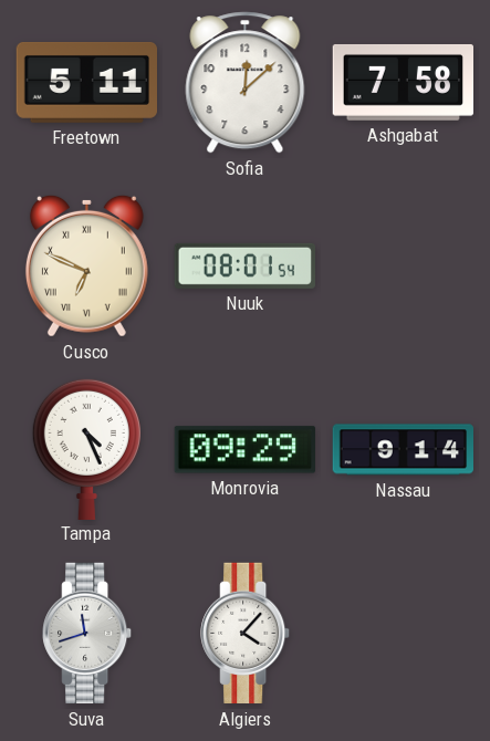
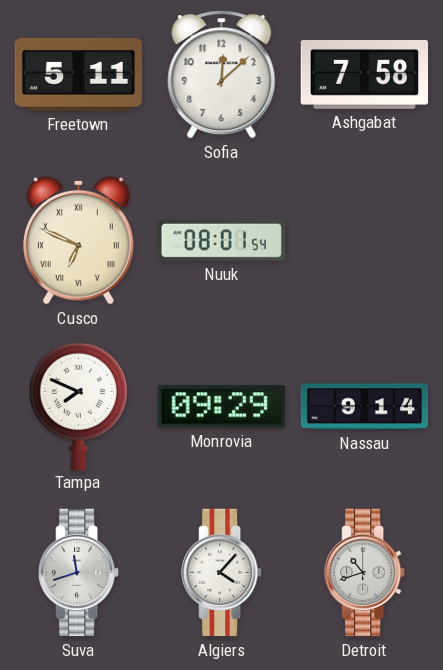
Tampa: 4:26 -> 7:49 (78, 405)
Detroit: none -> 10:42 (365, 573)
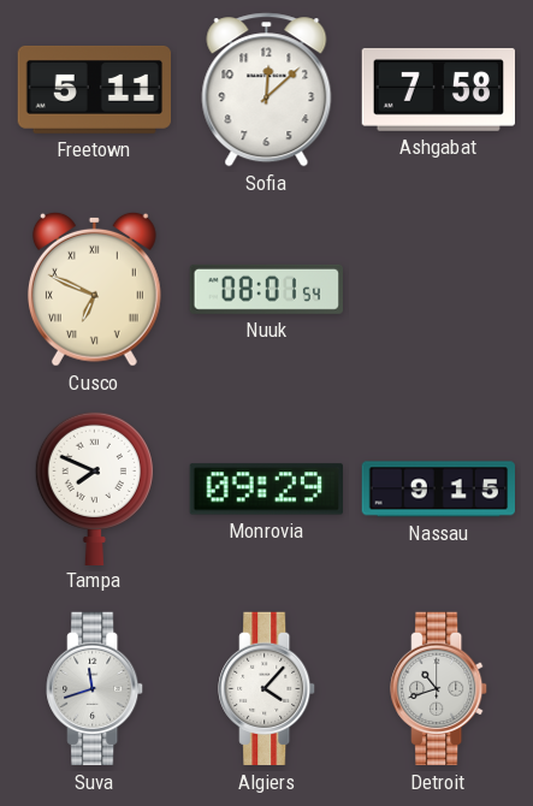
Nassau: 9:14 -> 9:15 (438, 490)
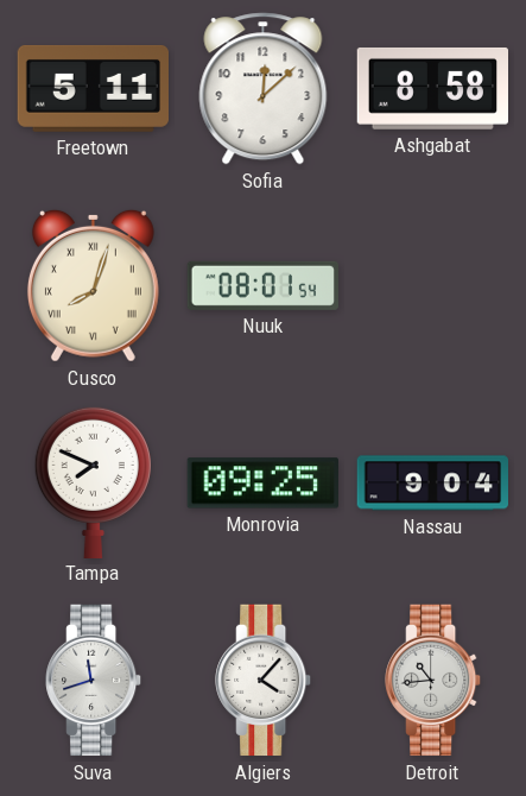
Ashgabat: 7:58 -> 8:58 (432, 88)
Cusco: 6:49 -> 8:03 (93, 285)
Monrovia: 09:29 -> 09:25 (262, 484)
Nassau: 9:15 -> 9:04 (432, 484)
Detroit: 10:42 -> 10:44 (433, 681)
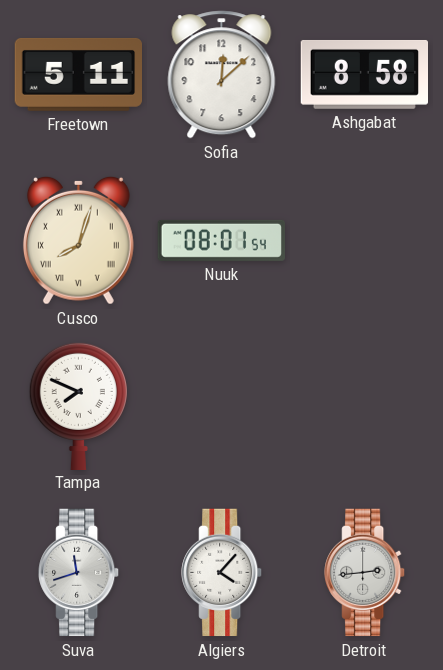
Monrovia: 09:25 -> none (262, 484)
Nassau: 9:04 -> none (432, 484)
Detroit: 10:44 -> 2:44 (365, 573)
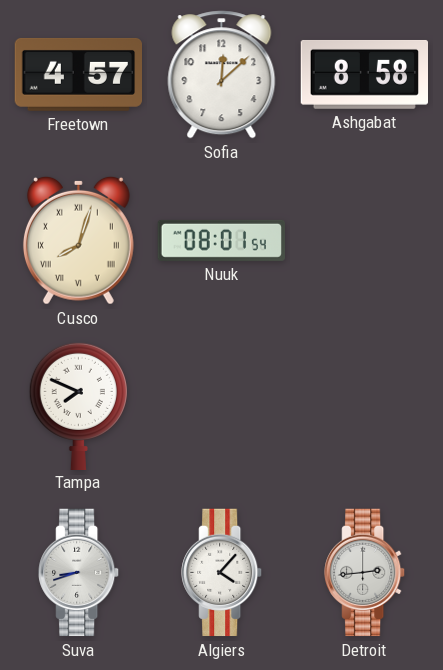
Freetown: 5:11 -> 4:57 (79, 74)
Suva: 11:42 -> 8:42 (79, 573)
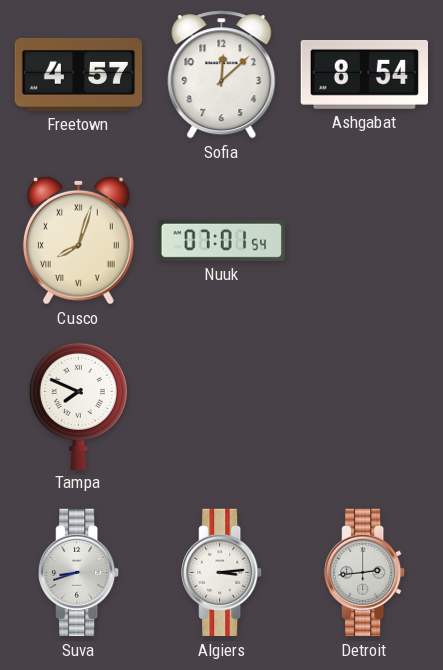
Ashgabat: 8:58 -> 8:54 (364, 74)
Nuuk: 08:01 -> 07:01 (221, 240)
Algiers: 4:07 -> 3:14 (222, 573)
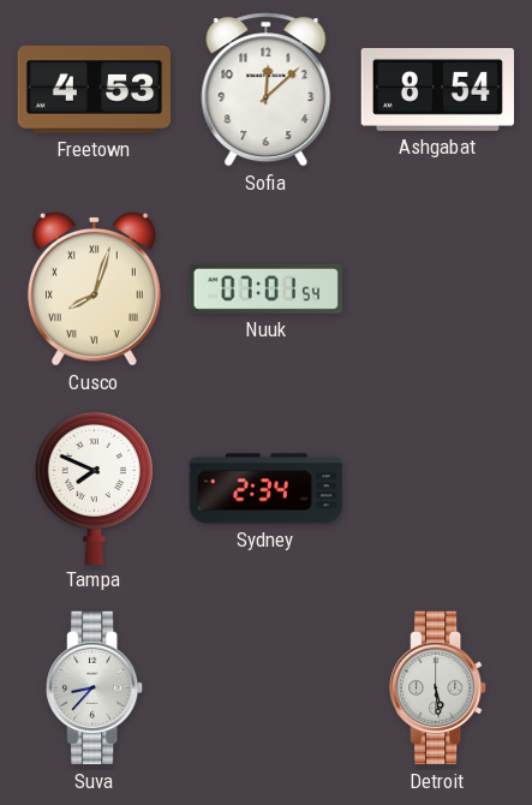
Freetown: 4:57 -> 4:53 (95, 89)
Sydney: none -> 2:34 (267, 489)
Suva: 8:42 -> 8:37 (95, 688)
Algiers: 3:14 -> none (222, 573)
Detroit: 2:44 -> 5:29 (438, 688)
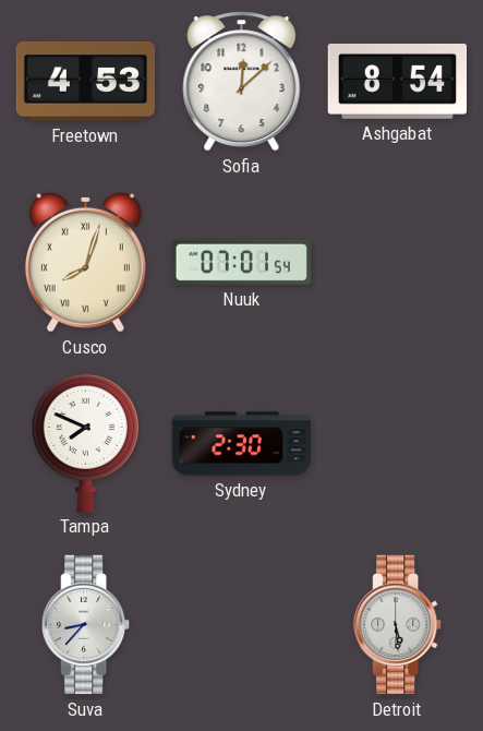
Sydney: 2:34 -> 2:30 (242, 444)
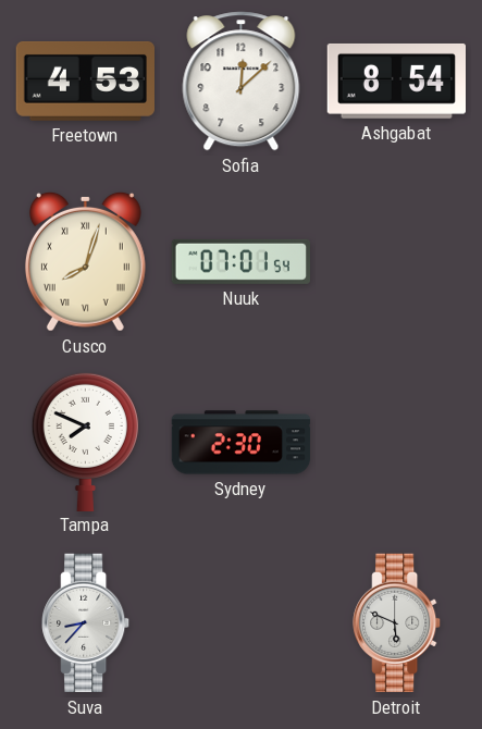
Detroit: 5:29 -> 5:49 (397, 623)
